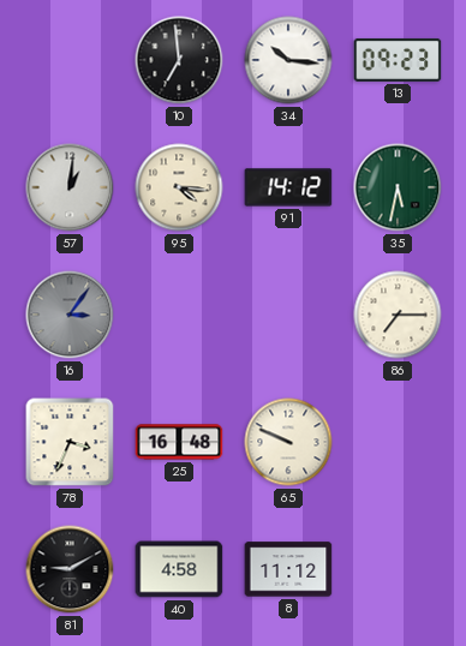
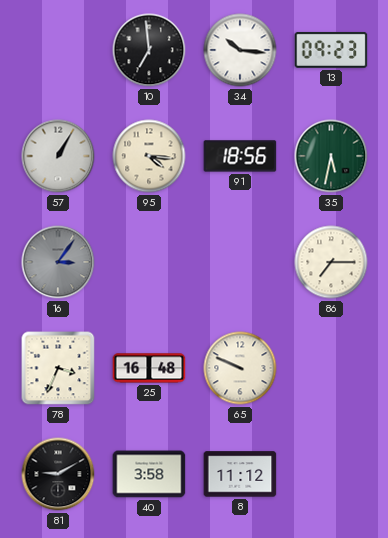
57: 1:01 -> 1:05 (58, 156)
91: 14:12 -> 18:56 (240, 156)
40: 4:58 -> 3:58 (149, 474)
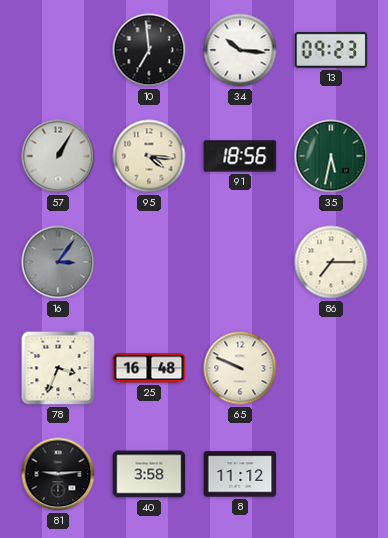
81: 9:10 -> 9:14 (58, 474)
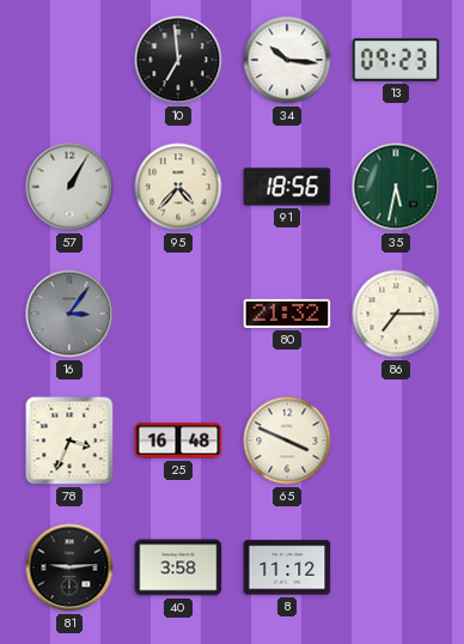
95: 4:16 -> 4:37 (178, 187)
80: none -> 21:32 (287, 314)
65: 9:49 -> 3:49 (287, 441)
